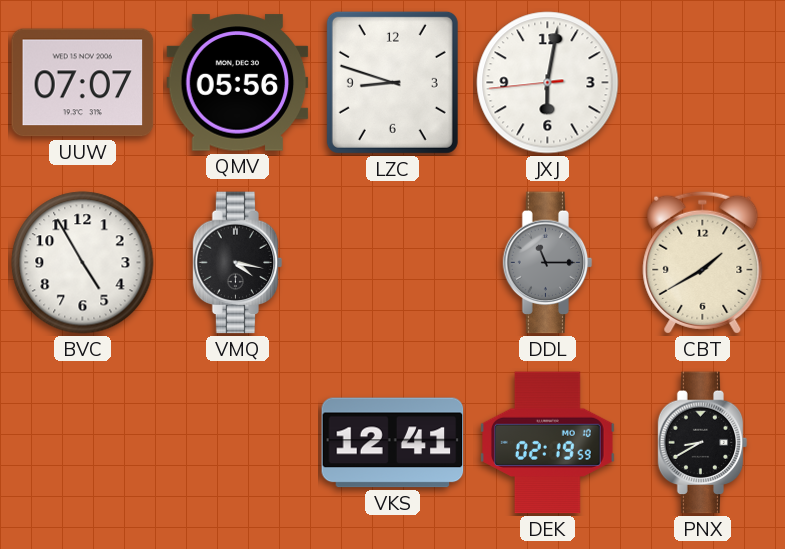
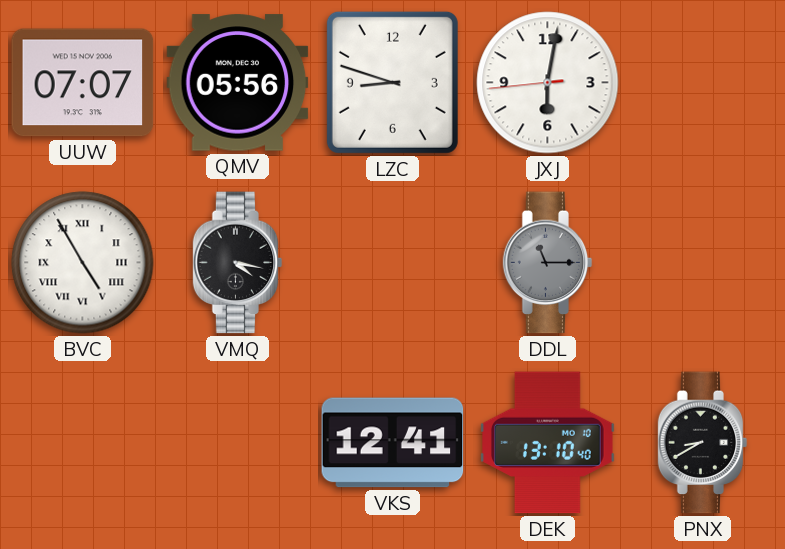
BVC numerals: Arabic -> Roman (83, 263)
CBT: 1:40 -> none (703, 262)
DEK: 02:19 -> 13:10 (548, 443)
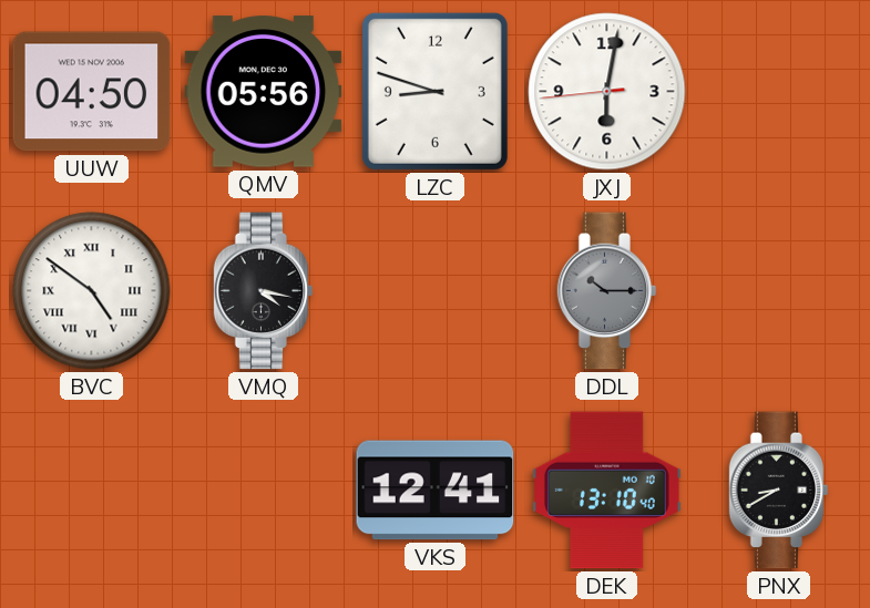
UUW: 07:07 -> 04:50 (92, 92)
BVC: 4:55 -> 4:51 (92, 291)
DDL: 11:15 -> 10:15 (607, 291)
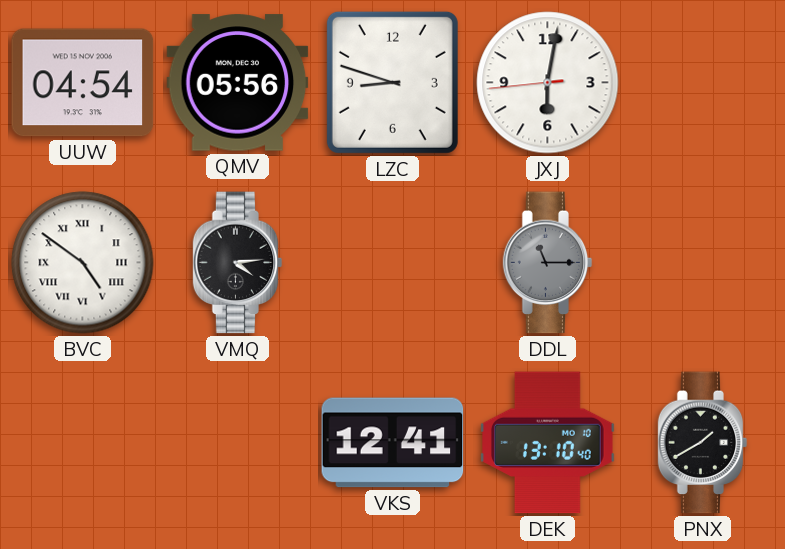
UUW: 04:50 -> 04:54 (83, 83)
VMQ: 4:17 -> 4:14 (238, 263)
DDL: 10:15 -> 11:15 (548, 263)
PNX: 8:40 -> 1:40 (703, 443)
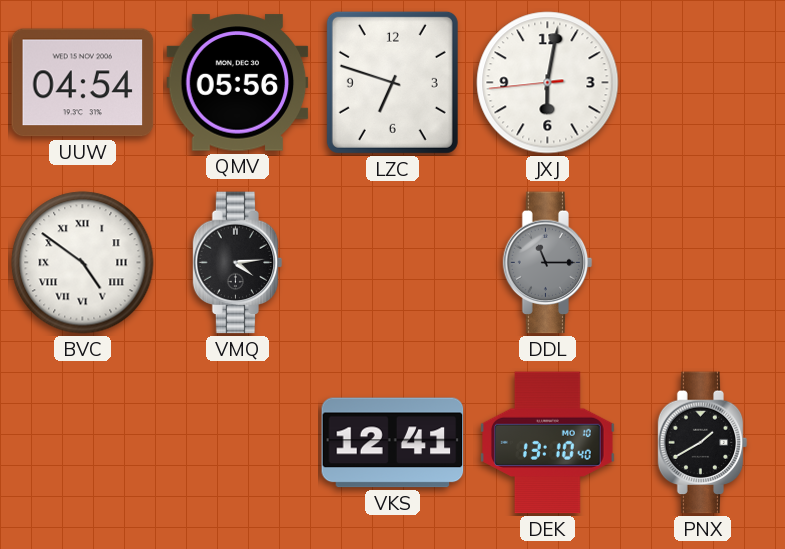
LZC: 8:48 -> 6:48 (392, 82)
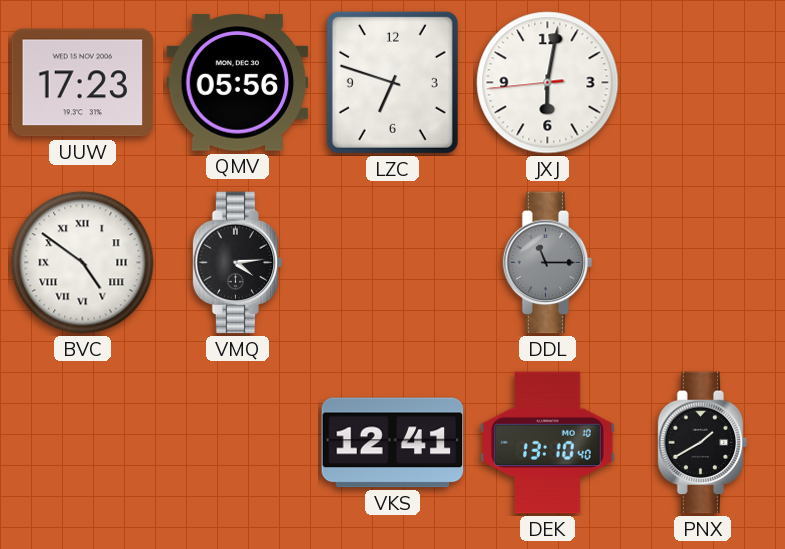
UUW: 04:54 -> 17:23 (83, 83)
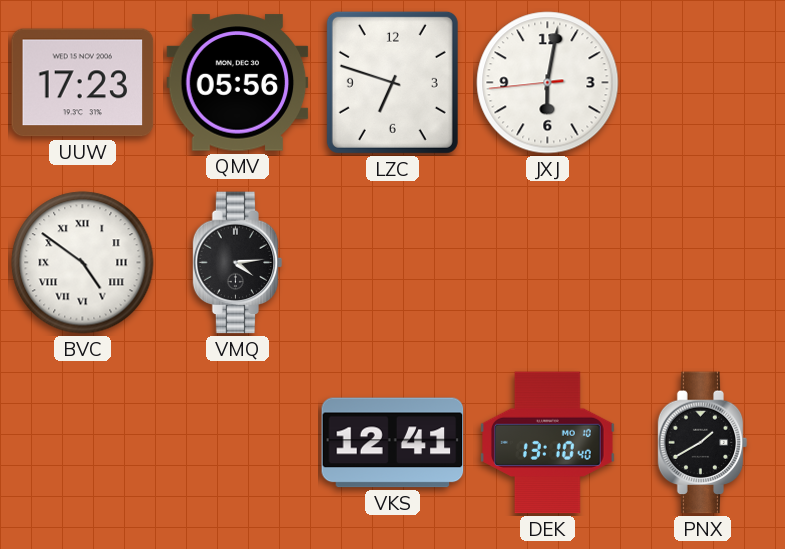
DDL: 11:15 -> none (548, 263)
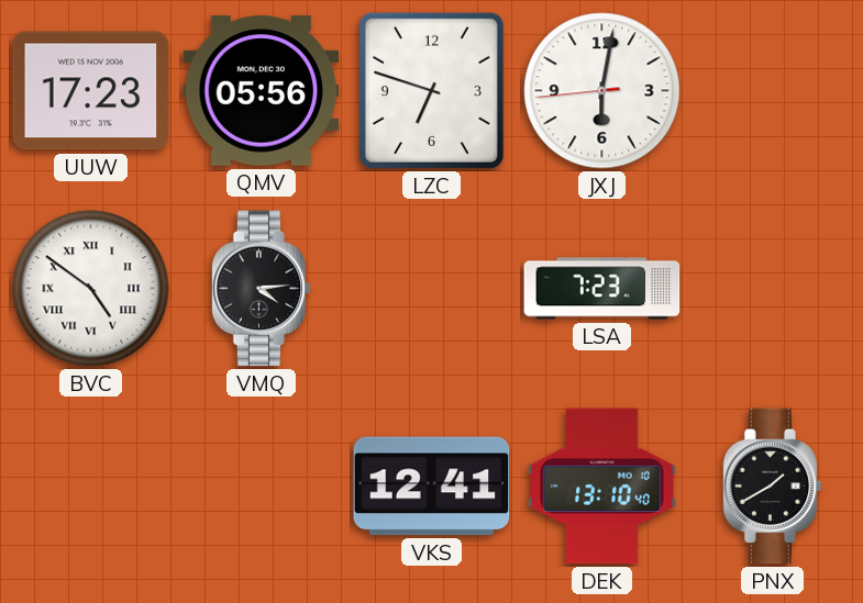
LSA: none -> 7:23 (602, 289)
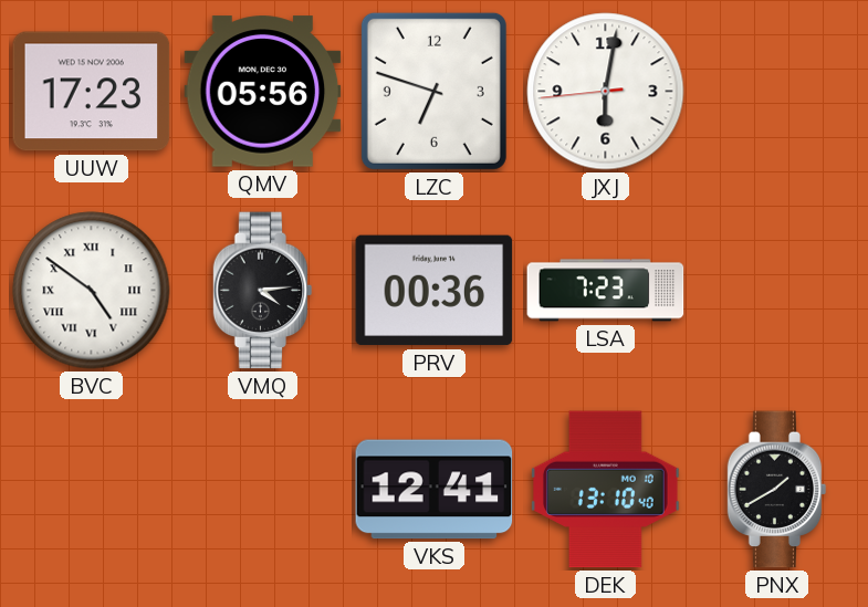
PRV: none -> 00:36 (435, 291)
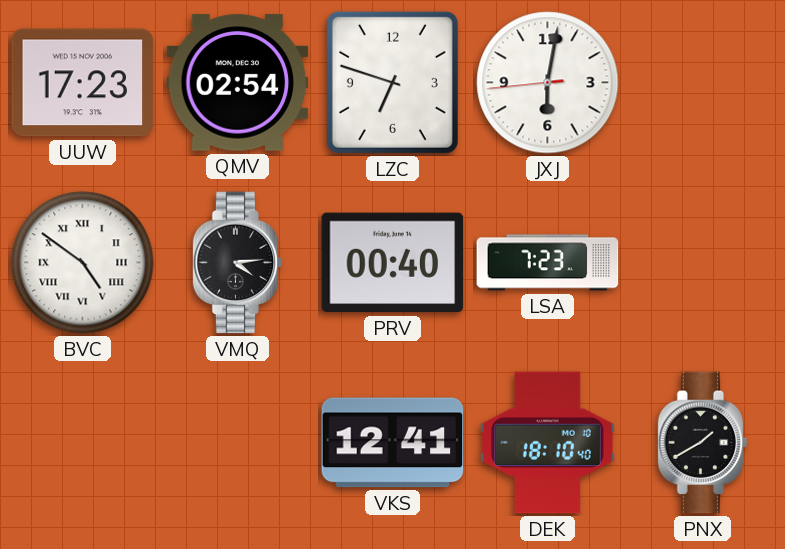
QMV: 05:56 -> 02:54 (238, 83)
PRV: 00:36 -> 00:40 (393, 263)
DEK: 13:10 -> 18:10 (548, 443)
